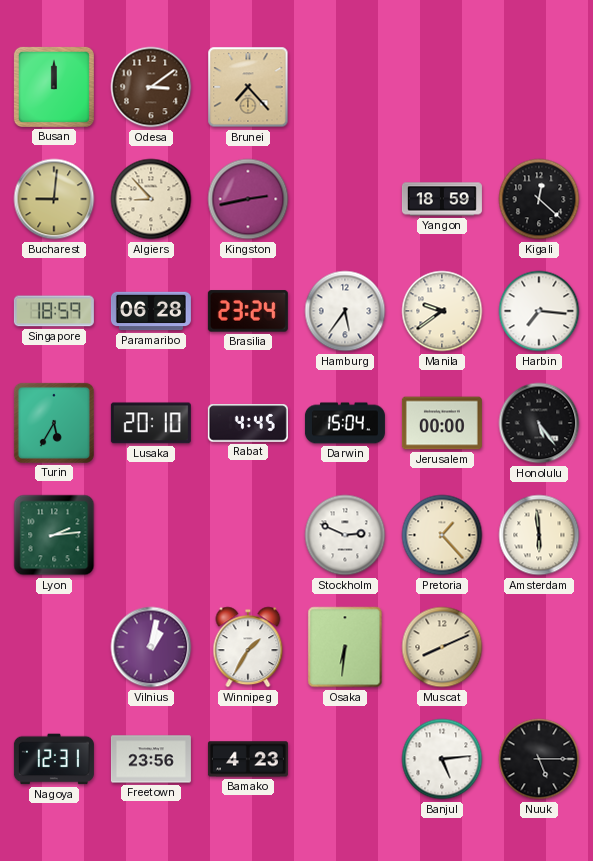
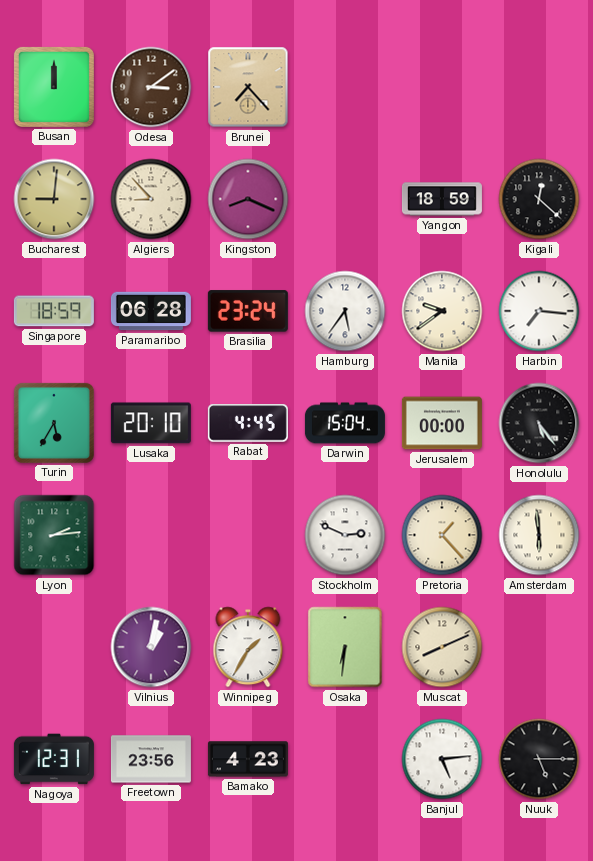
Kingston: 2:43 -> 8:19 (248, 199)
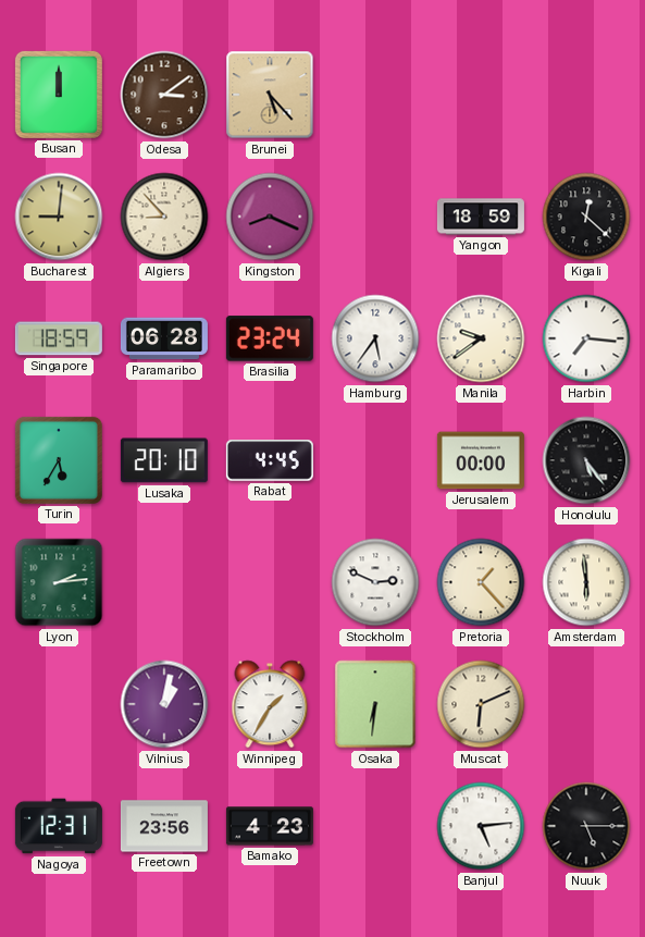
Brunei: 7:23 -> 5:23 (270, 95)
Darwin: 15:04 -> none (345, 423)
Muscat: 8:11 -> 6:11 (481, 704)
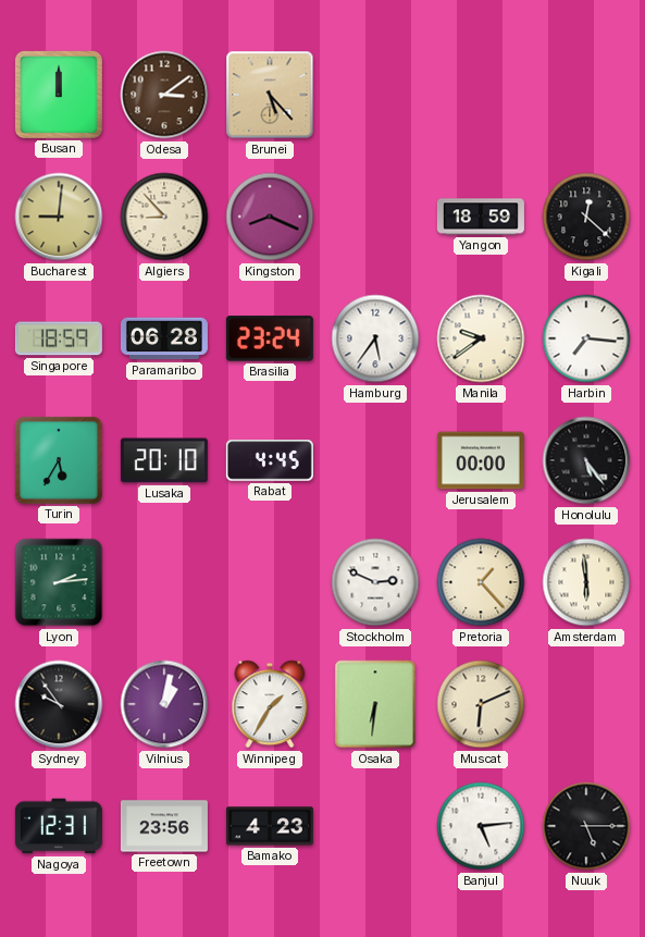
Sydney: none -> 9:54 (59, 704)
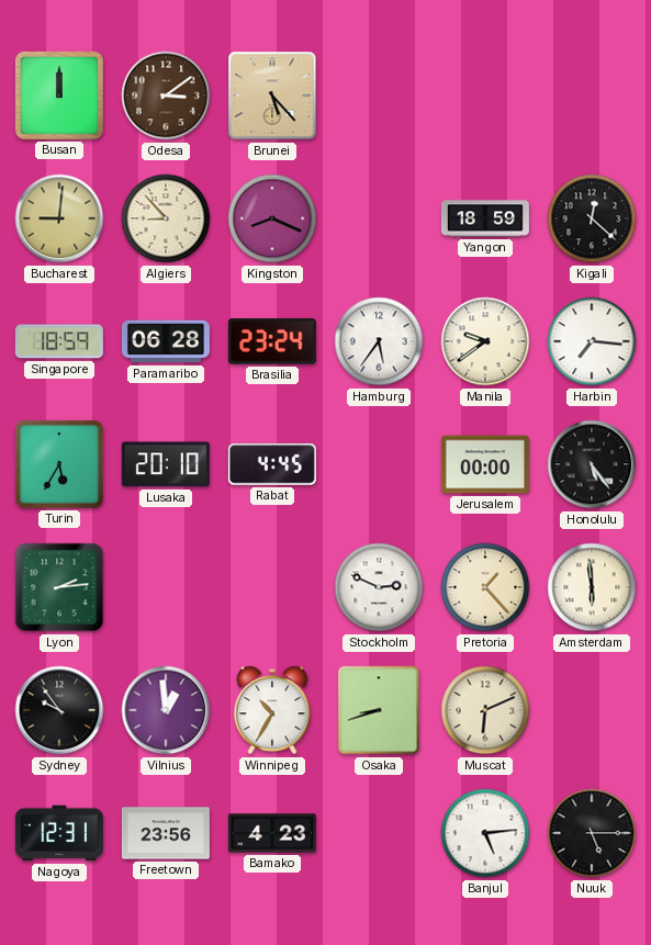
Vilnius: 1:02 -> 12:59 (166, 710)
Winnipeg: 1:35 -> 10:35 (272, 710)
Osaka: 6:31 -> 8:42 (379, 710)
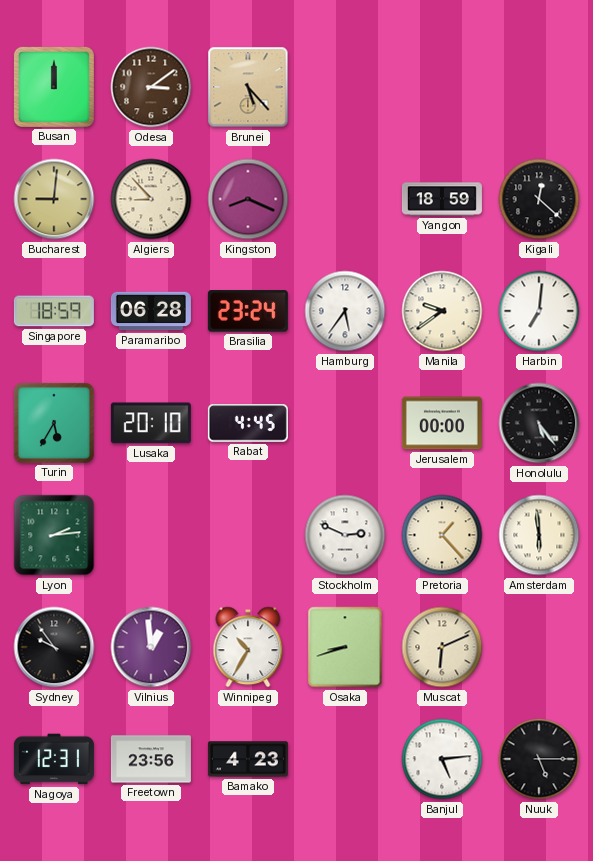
Harbin: 7:16 -> 7:01 (539, 311)
